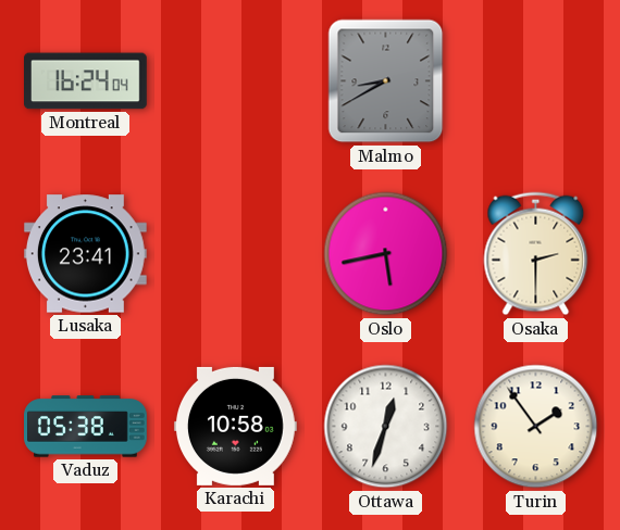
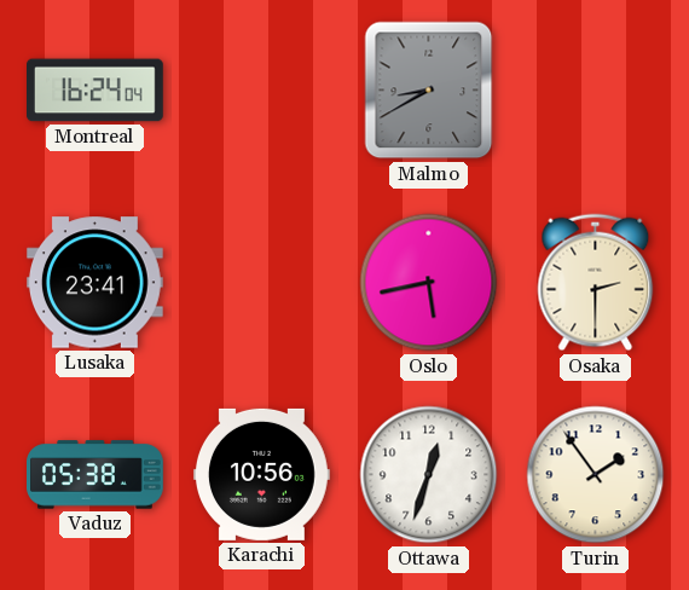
Karachi: 10:58 -> 10:56 (261, 474)
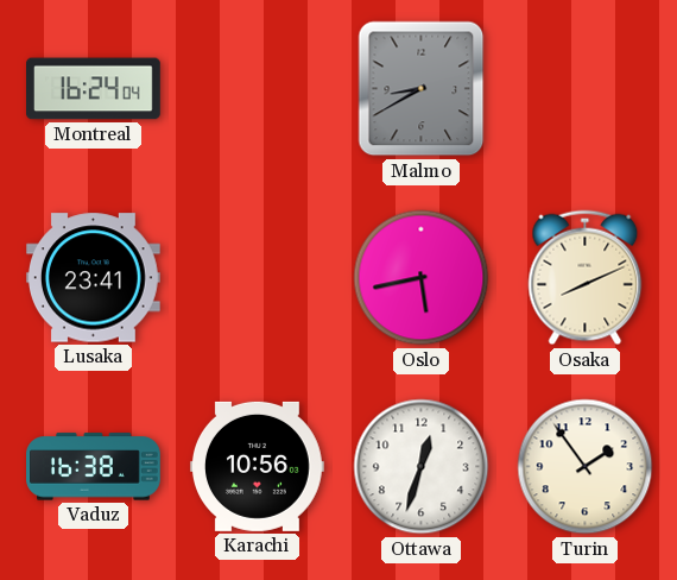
Osaka: 2:30 -> 8:11 (586, 278)
Vaduz: 05:38 -> 16:38 (94, 467)
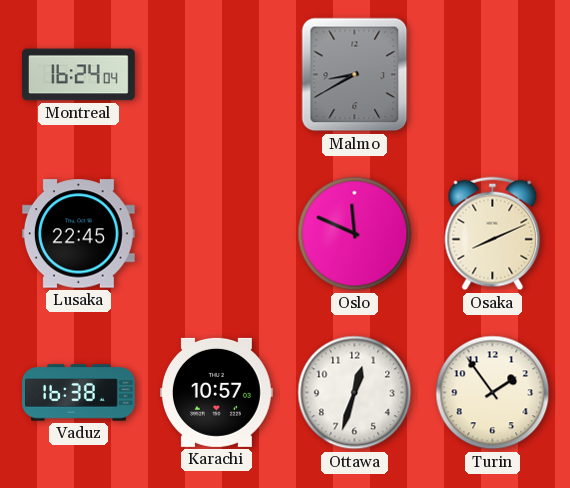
Lusaka: 23:41 -> 22:45 (78, 234)
Oslo: 5:43 -> 11:49 (355, 234)
Karachi: 10:56 -> 10:57 (216, 392)
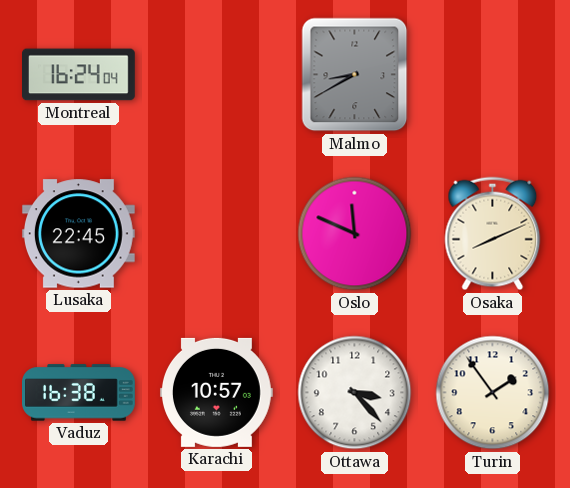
Ottawa: 12:33 -> 3:23 (355, 393)
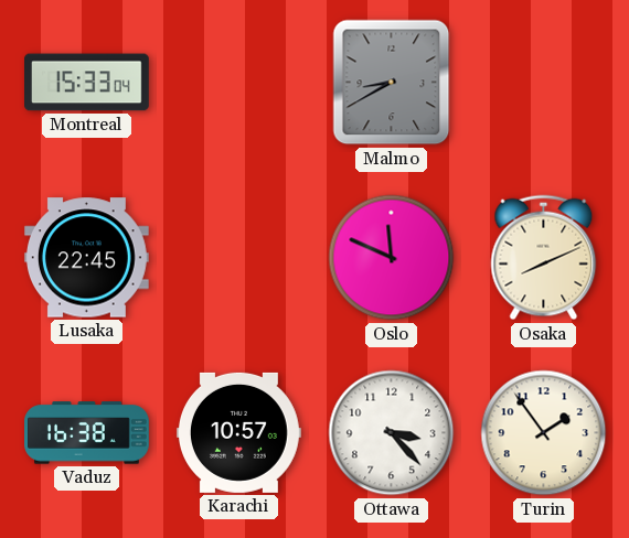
Montreal: 16:24 -> 15:33 (87, 83)
